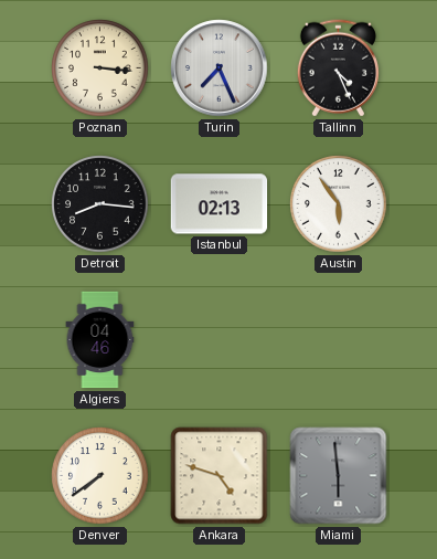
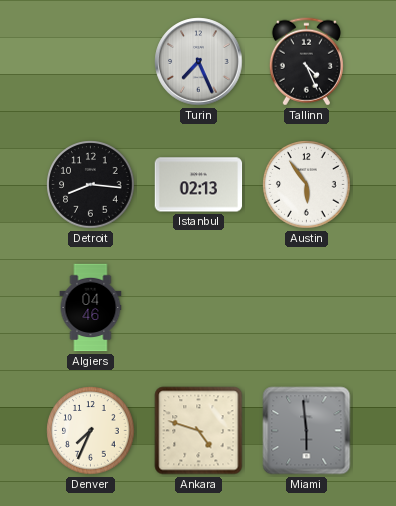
Poznan: 3:16 -> none (100, 68)
Denver: 7:39 -> 7:34 (91, 431)
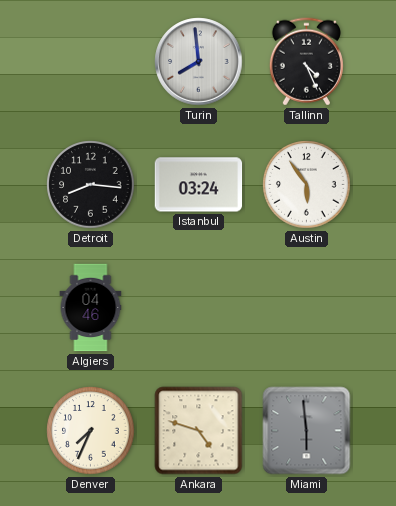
Turin: 7:26 -> 7:59 (199, 62)
Istanbul: 02:13 -> 03:24 (199, 185)
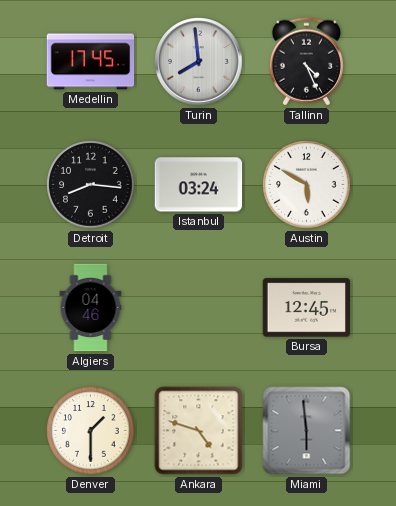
Medellin: none -> 17:45 (91, 62)
Austin: 5:54 -> 5:50 (307, 185)
Bursa: none -> 12:45 (307, 308)
Denver: 7:34 -> 1:30 (91, 431)
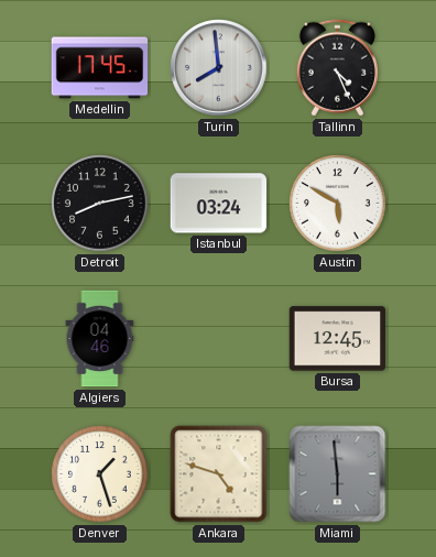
Detroit: 8:16 -> 8:13 (100, 204)
Denver: 1:30 -> 1:27 (100, 474)
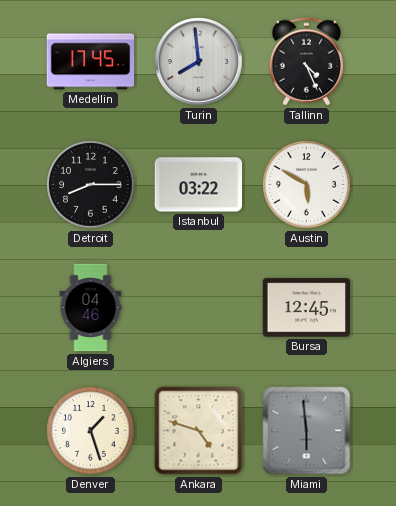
Detroit: 8:13 -> 8:15 (91, 185)
Istanbul: 03:24 -> 03:22 (199, 185)
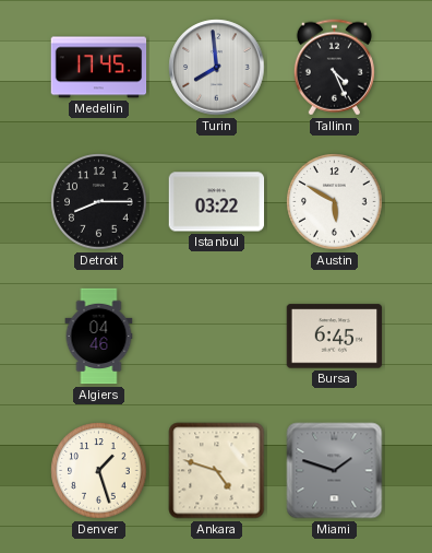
Bursa: 12:45 -> 6:45 (335, 337)
Miami: 5:59 -> 1:48 (335, 471)
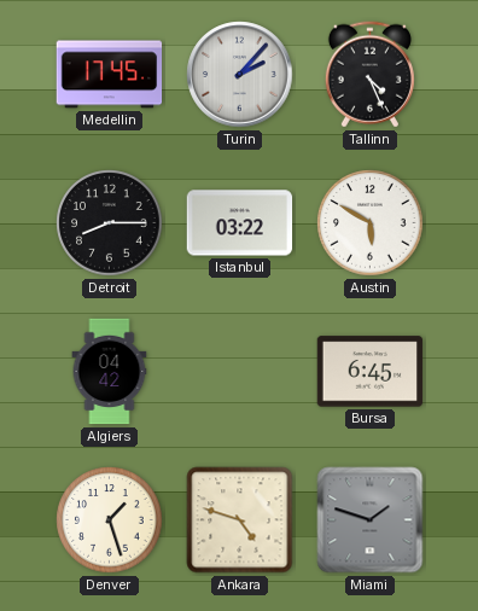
Turin: 7:59 -> 2:07 (240, 75)
Algiers: 04:46 -> 04:42 (110, 372)
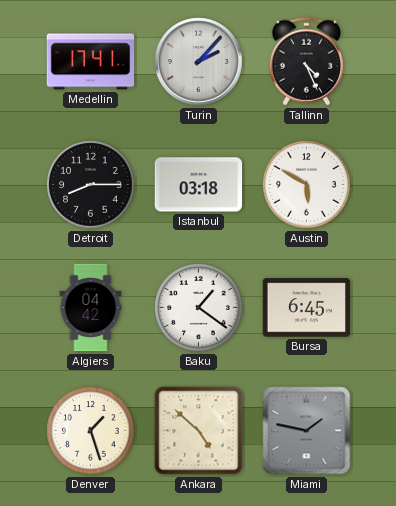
Medellin: 17:45 -> 17:41 (91, 62)
Istanbul: 03:22 -> 03:18 (199, 185)
Baku: none -> 1:21 (199, 308)
Ankara: 4:48 -> 4:52 (199, 431)
Miami: 1:48 -> 1:47 (307, 431)
